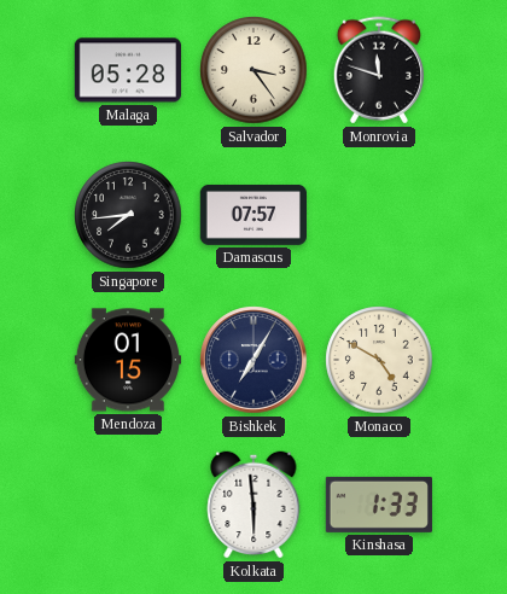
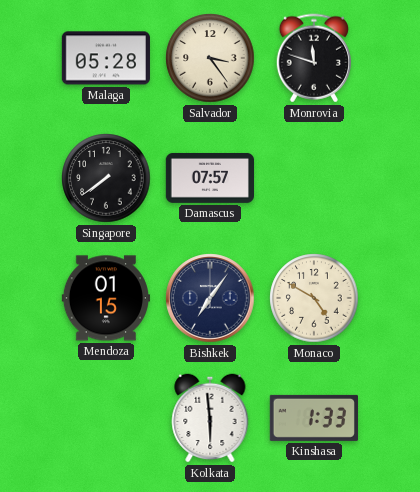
Singapore: 7:44 -> 7:39 (106, 178)
Bishkek: 7:05 -> 7:06 (210, 298)
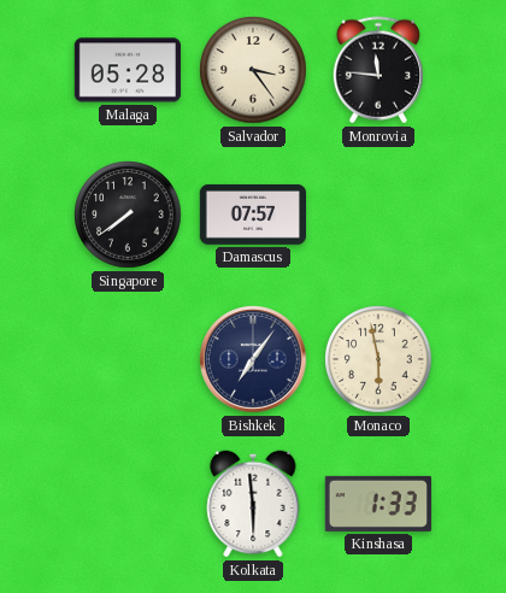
Monrovia: 11:48 -> 11:46 (377, 70)
Mendoza: 01:15 -> none (105, 298)
Monaco: 4:50 -> 5:58 (378, 359)
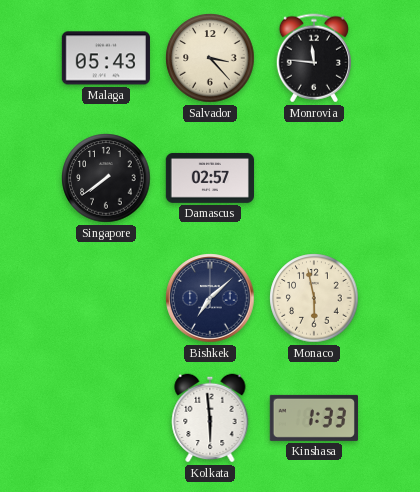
Malaga: 05:28 -> 05:43 (106, 58)
Salvador: 3:24 -> 3:23 (210, 58)
Damascus: 07:57 -> 02:57 (209, 178)
Bishkek: 7:06 -> 7:08 (210, 298)
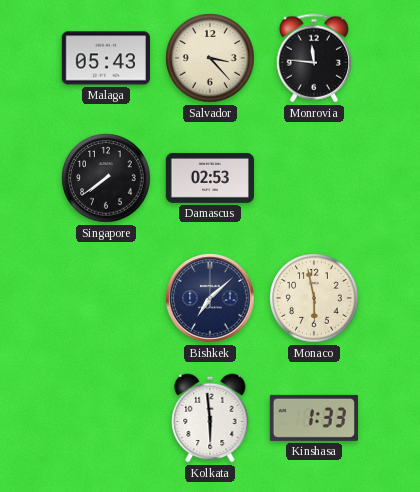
Damascus: 02:57 -> 02:53 (209, 178)
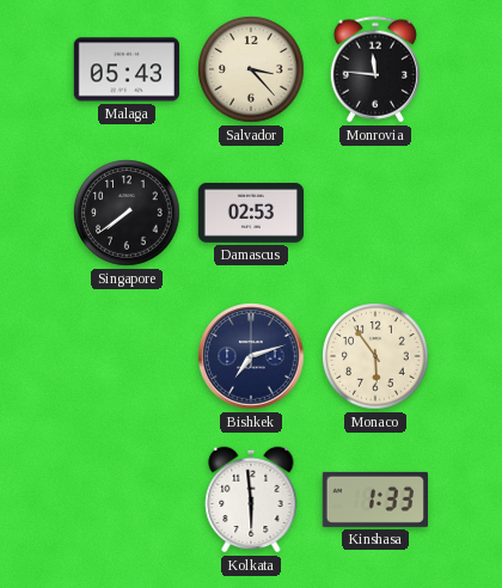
Bishkek: 7:08 -> 7:12 (251, 356)
Monaco: 5:58 -> 5:54 (375, 356)
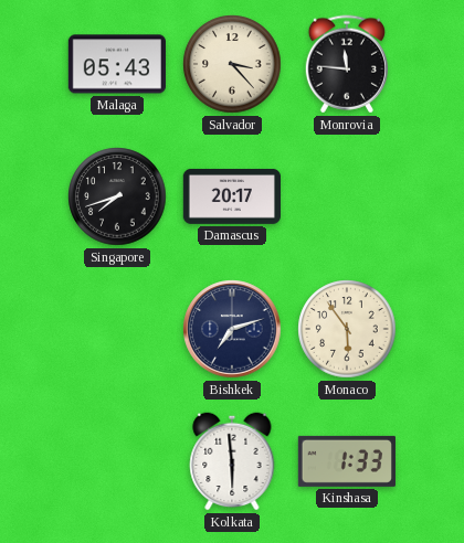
Singapore: 7:39 -> 7:42 (117, 196)
Damascus: 02:53 -> 20:17 (231, 196)
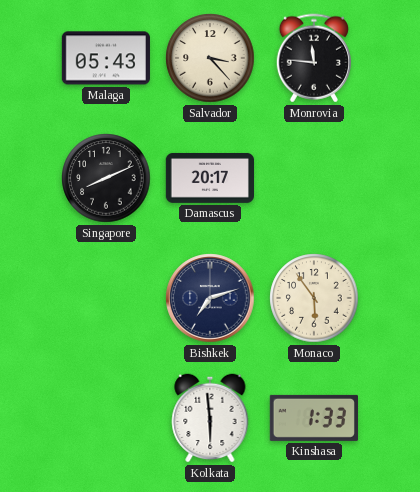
Singapore: 7:42 -> 8:11 (106, 178)
